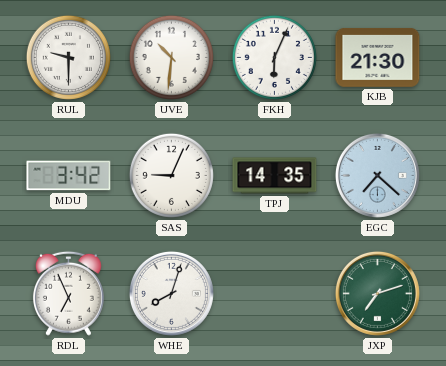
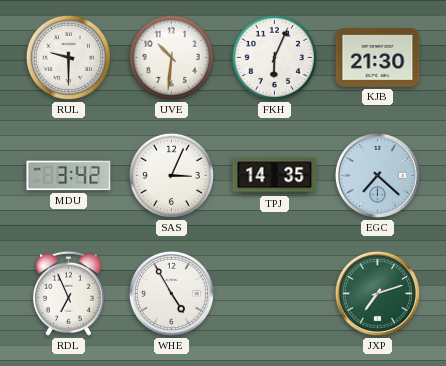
SAS: 9:04 -> 3:04 (171, 175)
WHE: 8:03 -> 4:55 (171, 293)
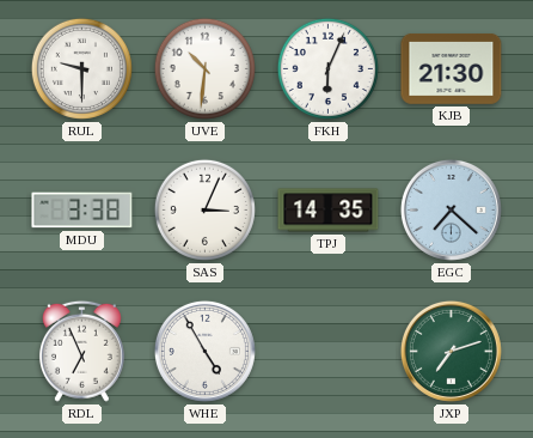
MDU: 3:42 -> 3:38 (82, 211)
